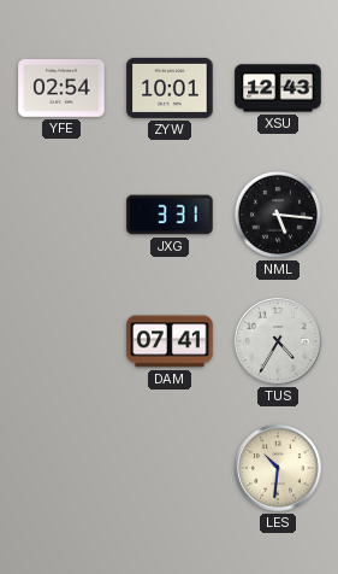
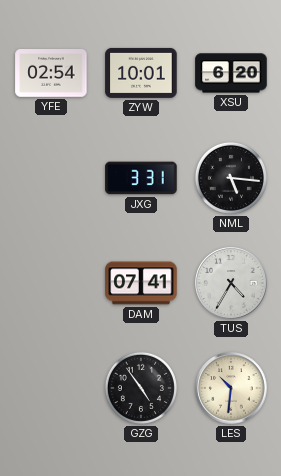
XSU: 12:43 -> 6:20 (231, 73)
GZG: none -> 4:54 (141, 388)
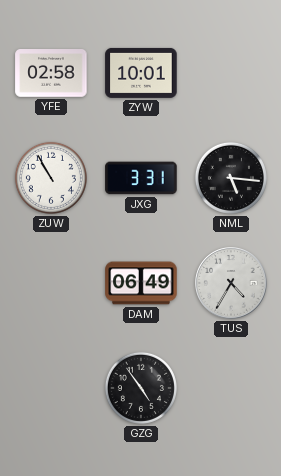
YFE: 02:54 -> 02:58 (51, 73)
XSU: 6:20 -> none (231, 73)
ZUW: none -> 10:55 (51, 178)
DAM: 07:41 -> 06:49 (141, 283)
LES: 10:31 -> none (231, 388)
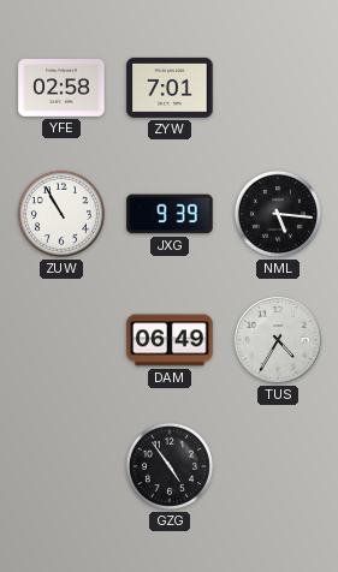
ZYW: 10:01 -> 7:01 (170, 88)
JXG: 3:31 -> 9:39 (170, 214)
